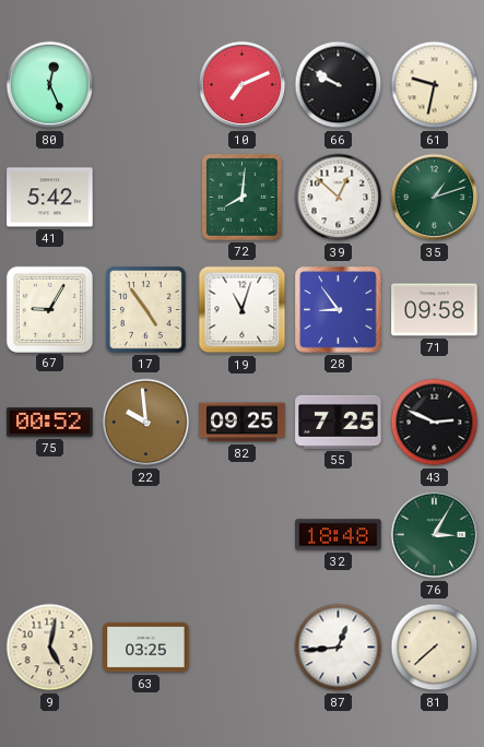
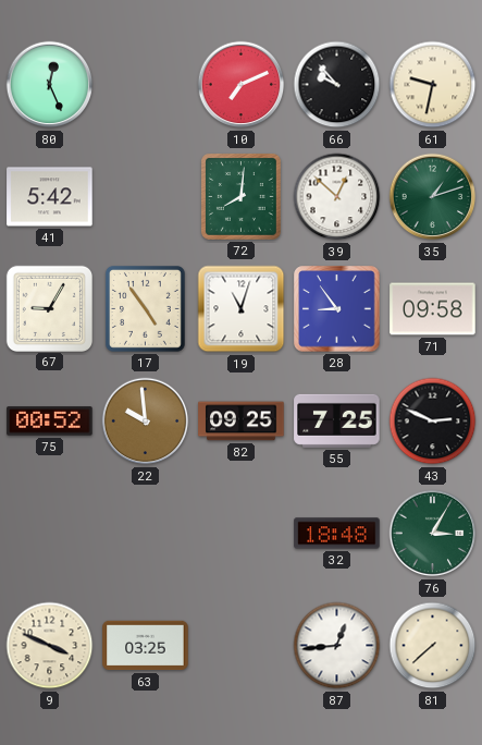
66: 9:50 -> 9:53 (337, 85)
9: 5:02 -> 3:49 (50, 646)
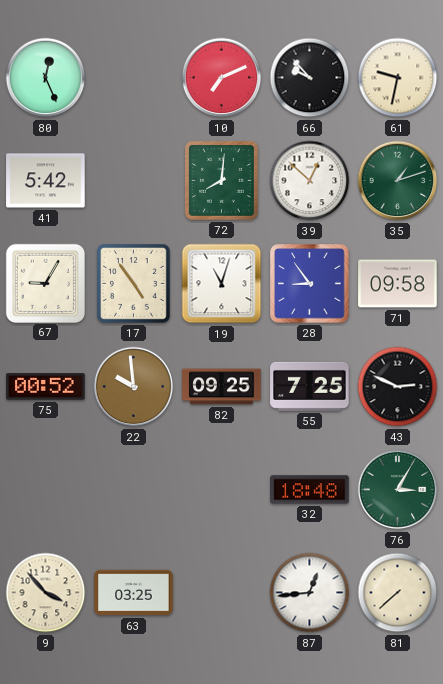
9: 3:49 -> 3:53 (46, 593)
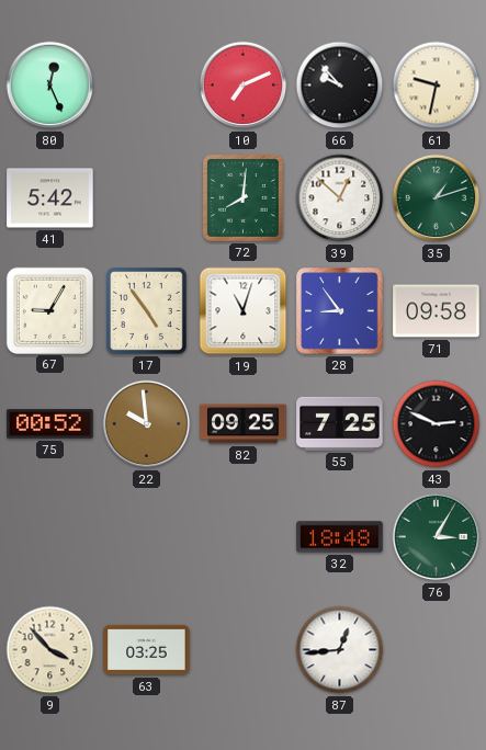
81: 7:38 -> none (398, 593)
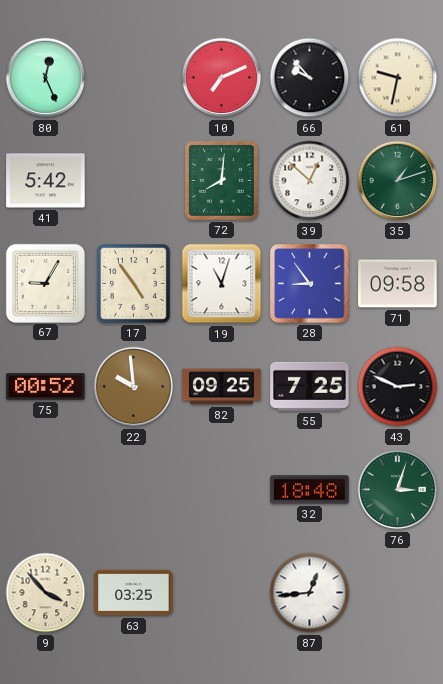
76: 3:05 -> 3:03 (398, 490)
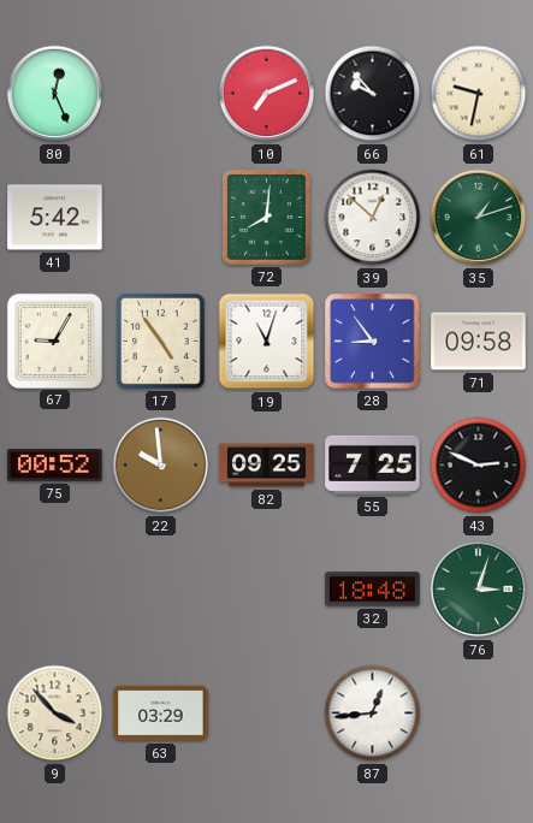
63: 03:25 -> 03:29 (161, 714)
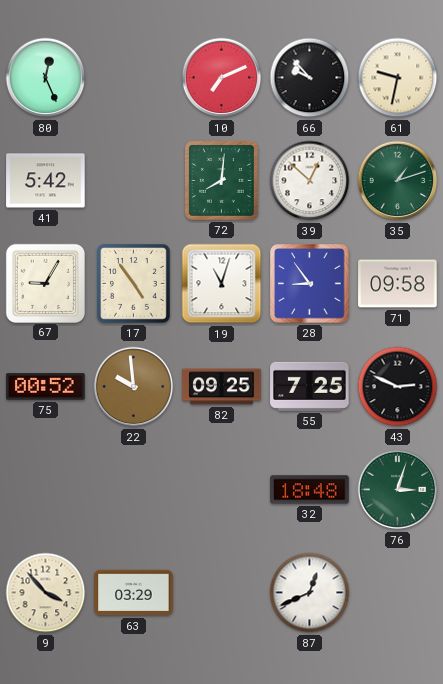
87: 12:44 -> 12:41 (310, 593)
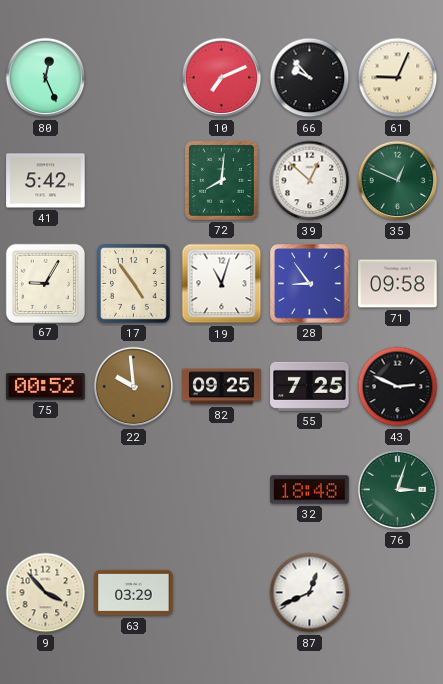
61: 9:32 -> 9:04 (398, 78)
35: 1:12 -> 12:49 (398, 181)
